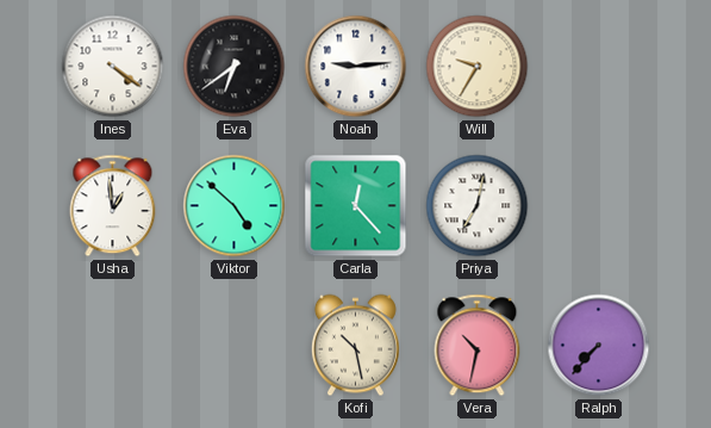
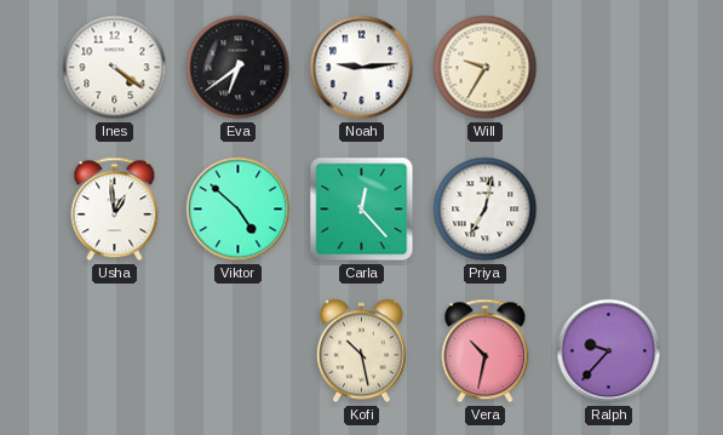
Ralph: 7:37 -> 9:37 (609, 351)
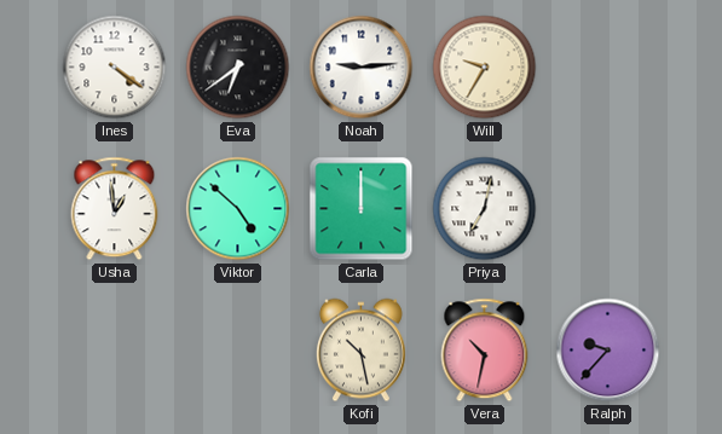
Carla: 12:23 -> 12:00 (362, 209)
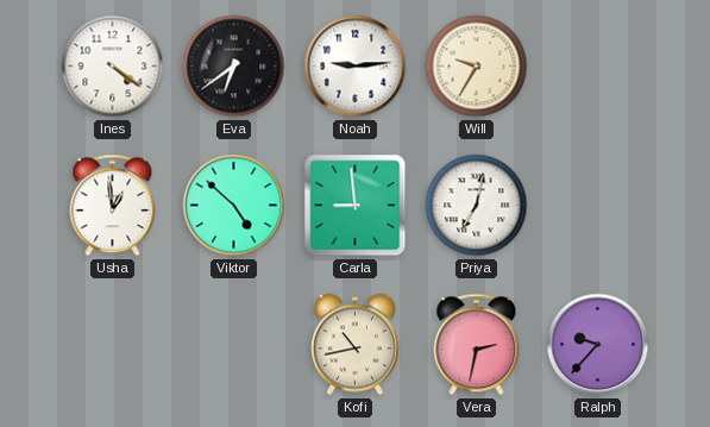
Carla: 12:00 -> 8:59 (356, 206)
Kofi: 10:28 -> 10:43 (354, 345)
Vera: 10:32 -> 2:32 (477, 345)
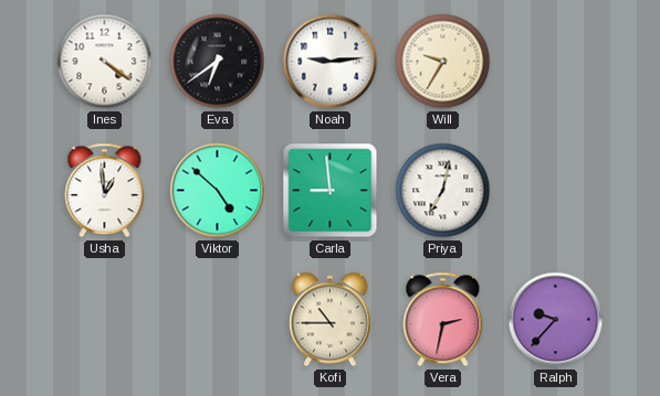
Kofi: 10:43 -> 10:45 (329, 320)
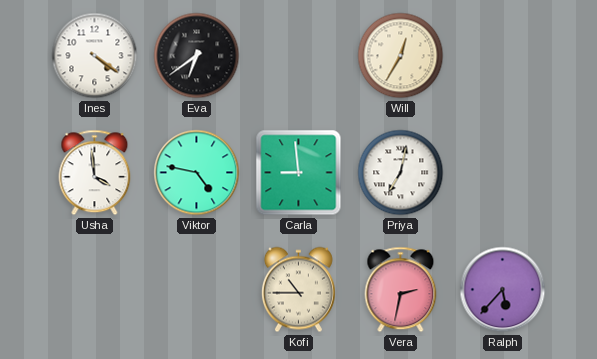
Noah: 9:14 -> none (331, 62)
Will: 9:35 -> 12:35 (401, 56)
Usha: 12:59 -> 3:59 (95, 173)
Viktor: 4:52 -> 4:47 (197, 173)
Ralph: 9:37 -> 5:37 (503, 290)
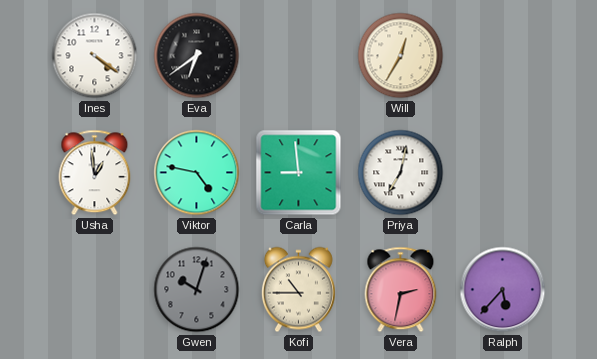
Usha: 3:59 -> 12:59 (95, 173)
Gwen: none -> 10:03 (197, 290)
